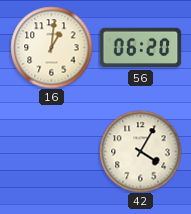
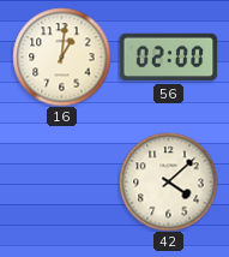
56: 06:20 -> 02:00 (168, 58)
42: 4:05 -> 4:08 (168, 181)
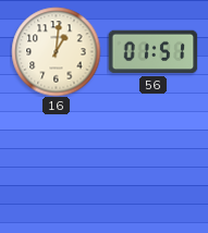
56: 02:00 -> 01:51 (152, 52)
42: 4:08 -> none (168, 181)
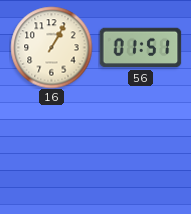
16: 1:01 -> 1:05 (51, 47)
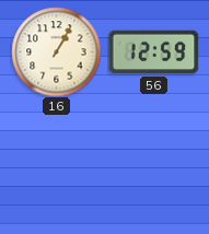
56: 01:51 -> 12:59 (153, 52)
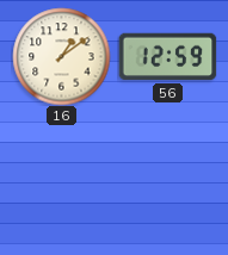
16: 1:05 -> 1:09 (61, 56)
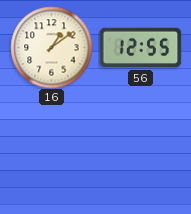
56: 12:59 -> 12:55 (140, 48)
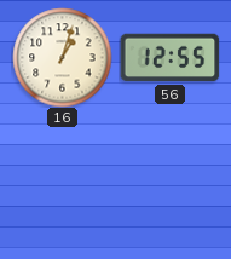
16: 1:09 -> 1:03 (62, 57)
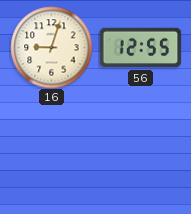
16: 1:03 -> 9:03 (51, 47)
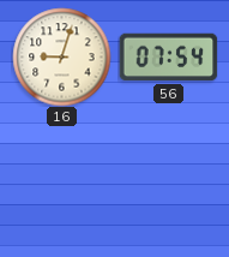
56: 12:55 -> 07:54 (168, 58)
